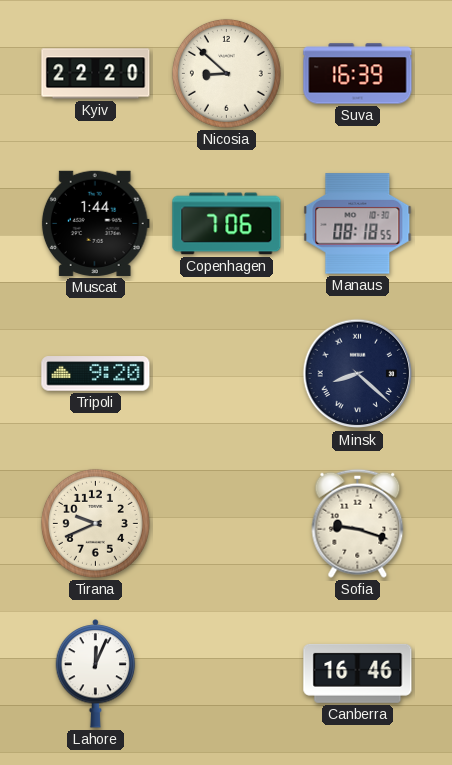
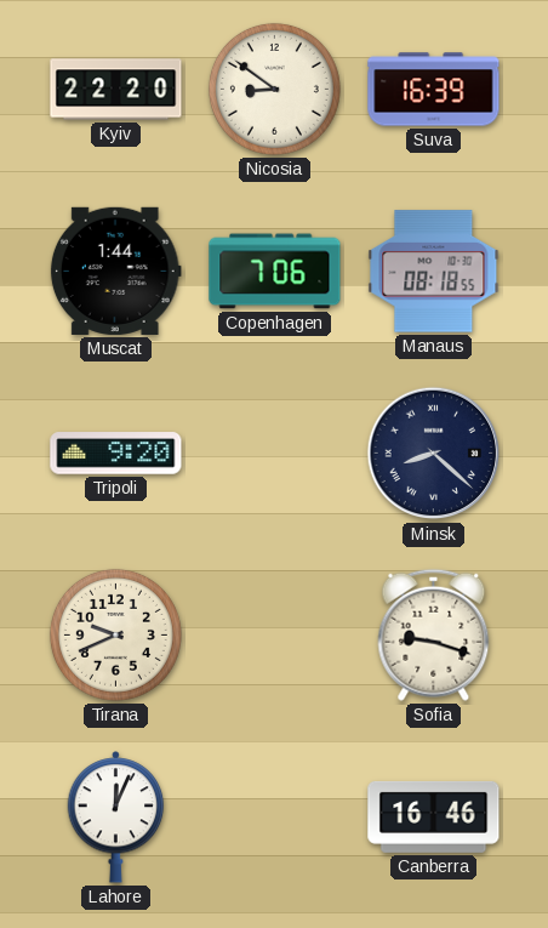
Nicosia: 8:52 -> 8:51 (274, 89)
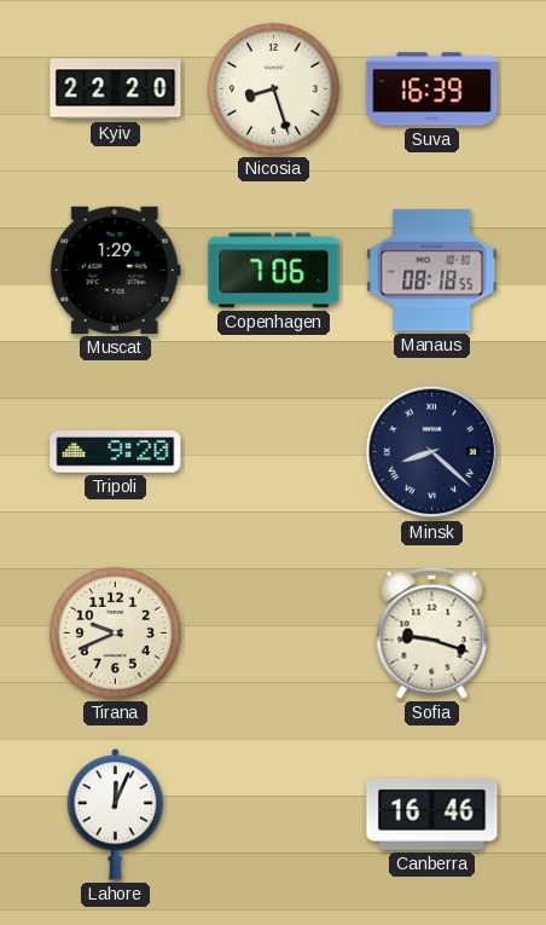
Nicosia: 8:51 -> 8:27 (273, 88)
Muscat: 1:44 -> 1:29 (115, 270)
